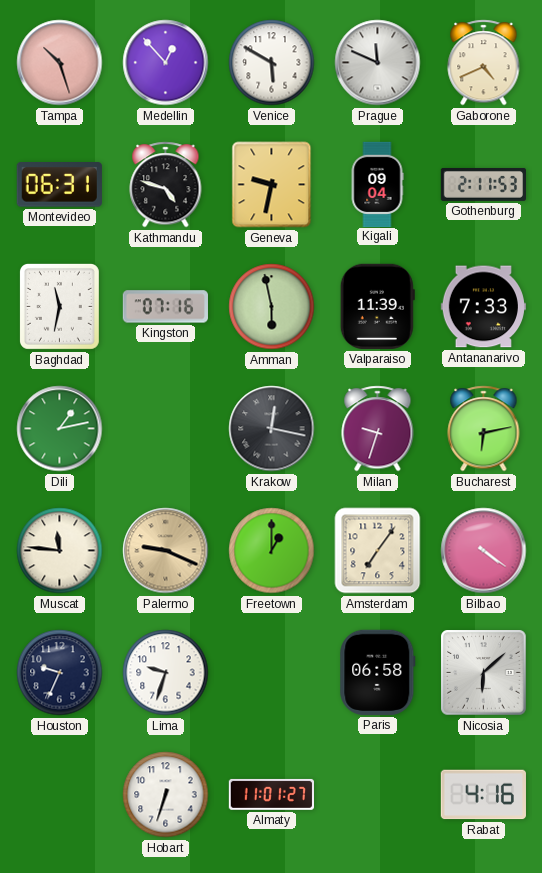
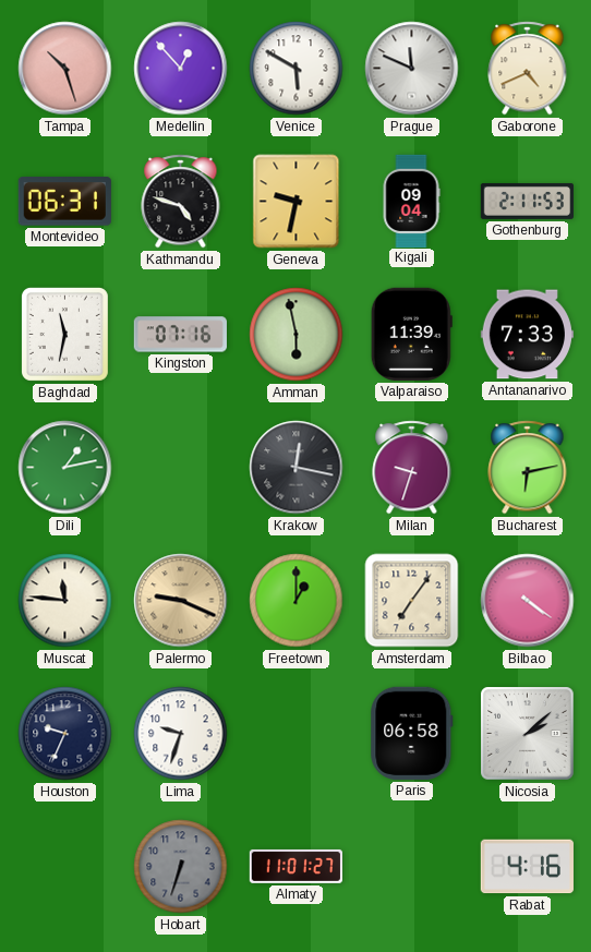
Nicosia: 6:08 -> 2:08 (528, 734)
Hobart dial: white -> grey (181, 867)
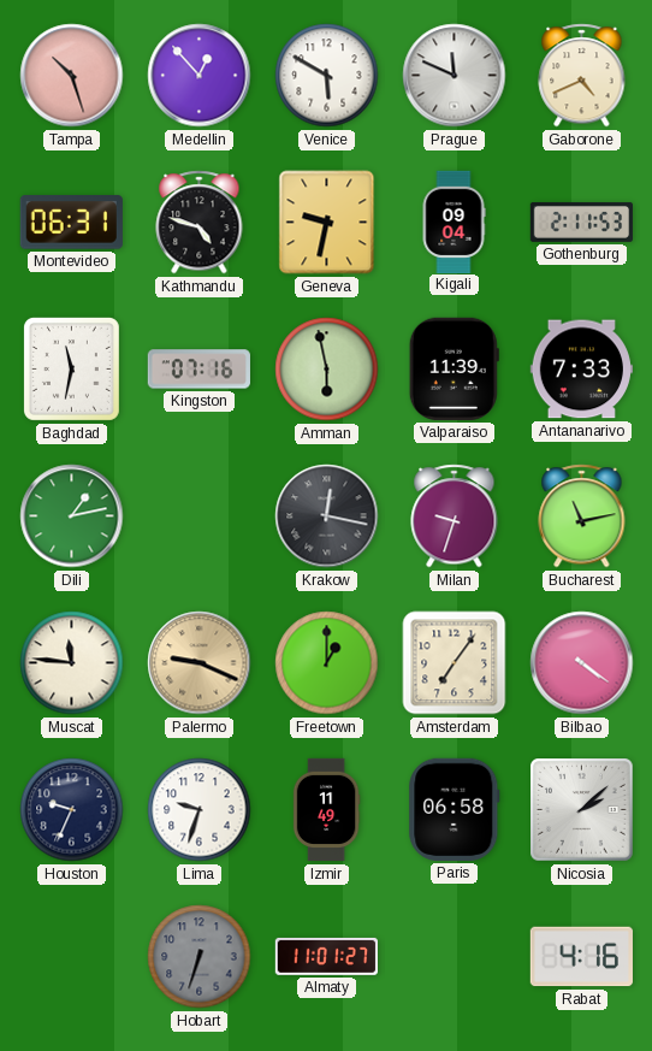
Bucharest: 6:13 -> 11:13 (582, 516)
Izmir: none -> 11:49 (326, 810)
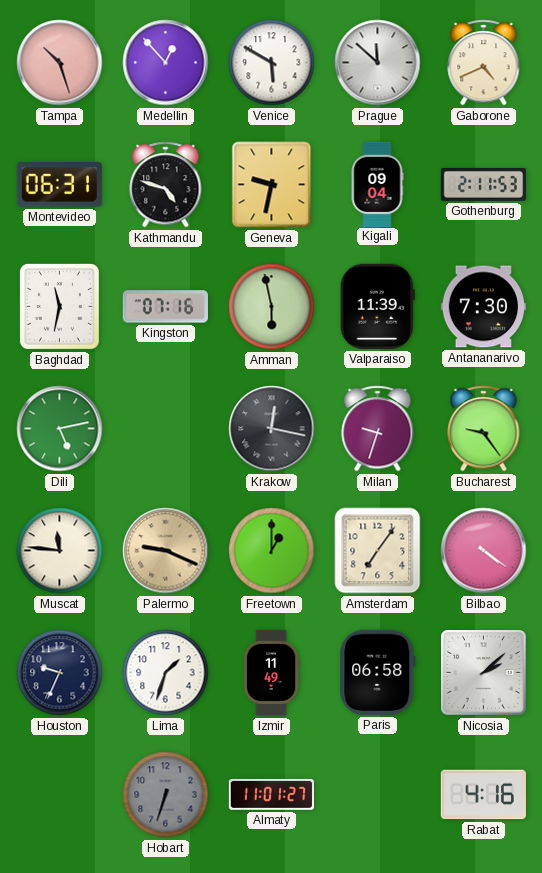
Prague: 11:49 -> 11:52 (378, 63)
Antananarivo: 7:33 -> 7:30 (483, 307)
Dili: 1:13 -> 5:13 (60, 429)
Bucharest: 11:13 -> 9:24 (484, 429)
Lima: 9:33 -> 1:33 (166, 673)
